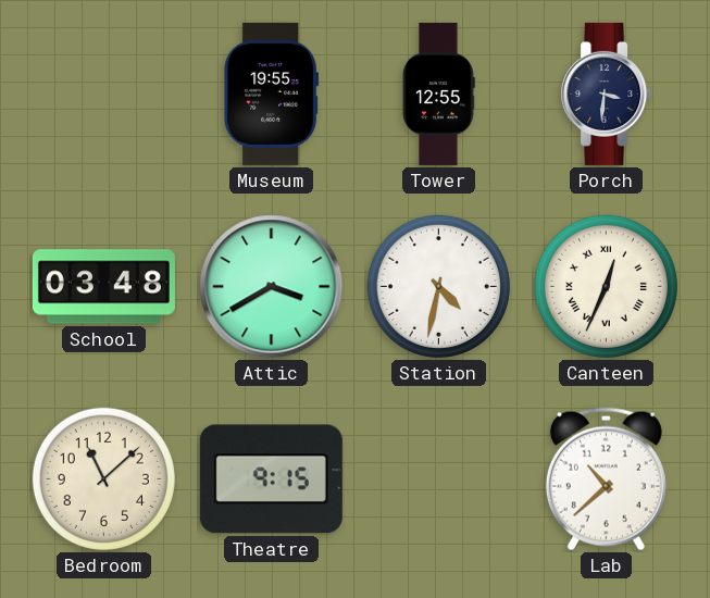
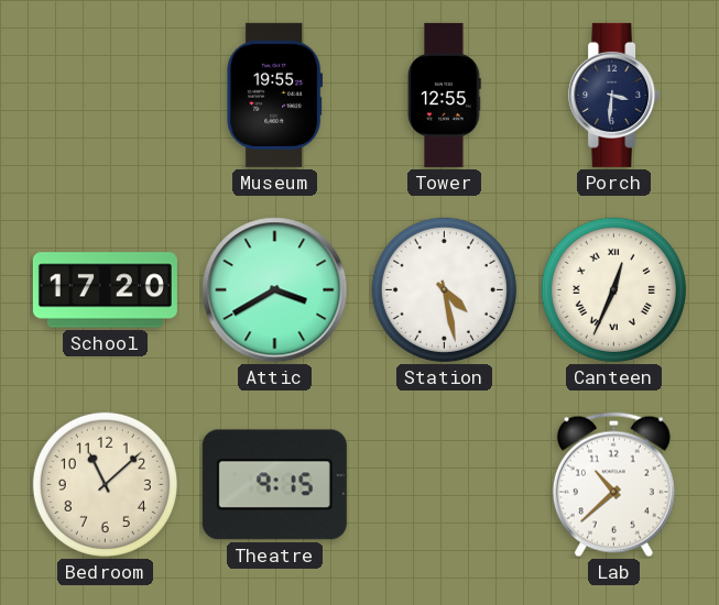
School: 03:48 -> 17:20 (105, 290)
Station: 4:32 -> 4:28 (444, 289)
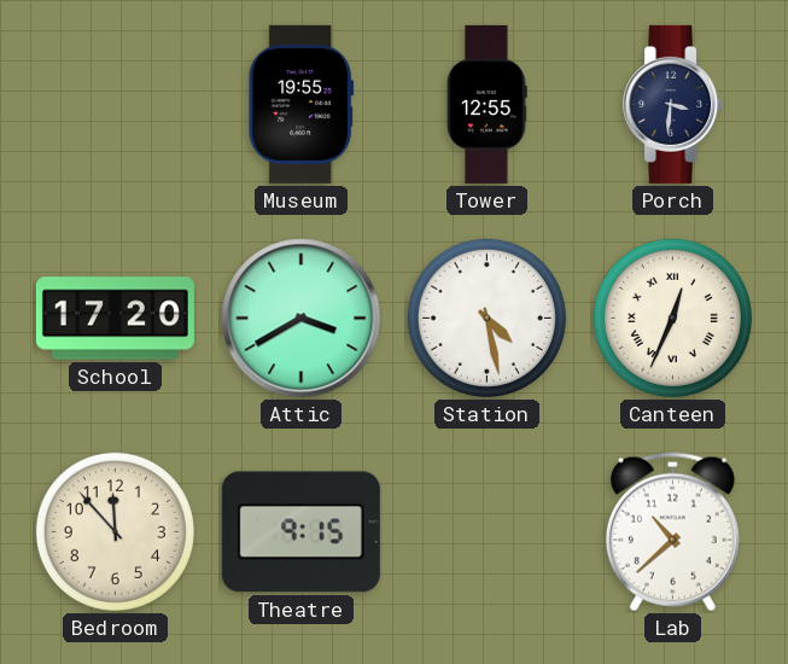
Bedroom: 11:08 -> 11:53 (115, 531)
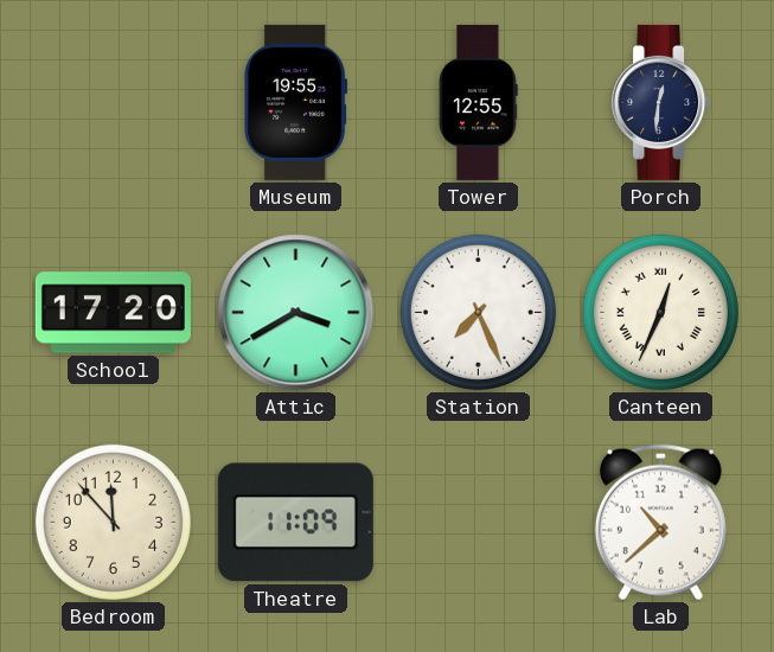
Porch: 3:31 -> 12:31 (661, 102)
Station: 4:28 -> 7:26 (478, 312)
Theatre: 9:15 -> 11:09 (295, 523)
